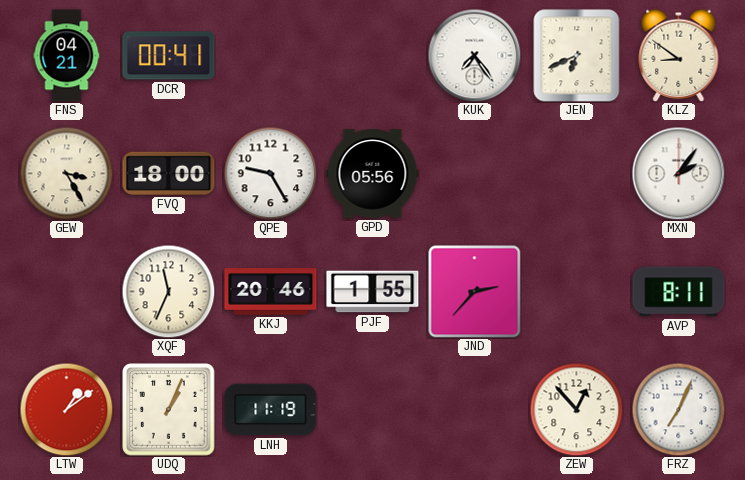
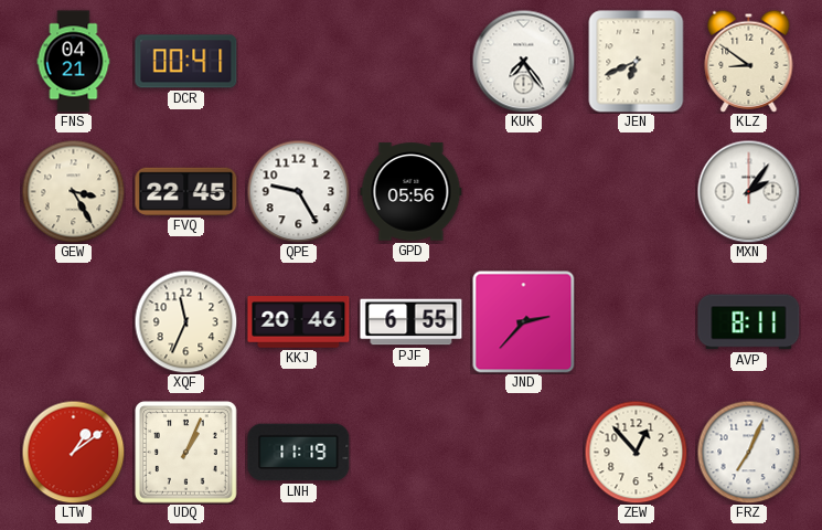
FVQ: 18:00 -> 22:45 (186, 191)
PJF: 1:55 -> 6:55 (412, 322)
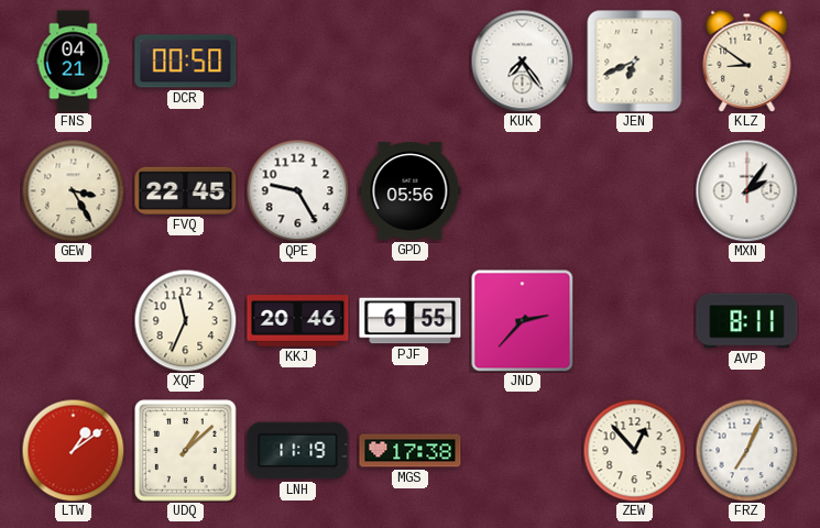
DCR: 00:41 -> 00:50 (186, 62)
UDQ: 1:04 -> 1:08 (186, 451)
MGS: none -> 17:38 (411, 451)
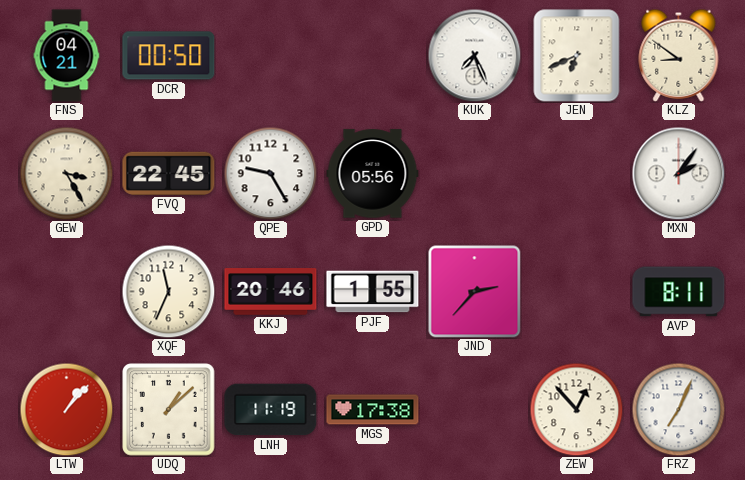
KUK: 7:24 -> 7:26 (474, 55)
PJF: 6:55 -> 1:55 (373, 292)
LTW: 1:09 -> 1:07 (66, 409)
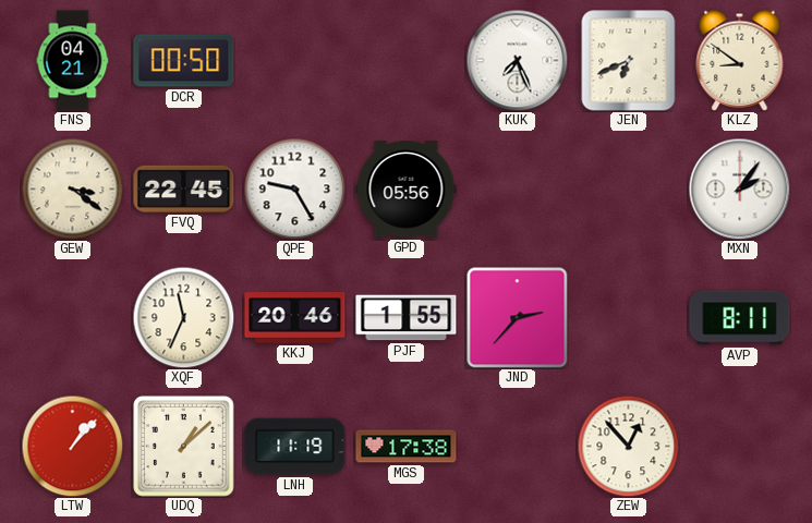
GEW: 3:25 -> 3:21 (72, 188)
FRZ: 7:04 -> none (678, 409)
